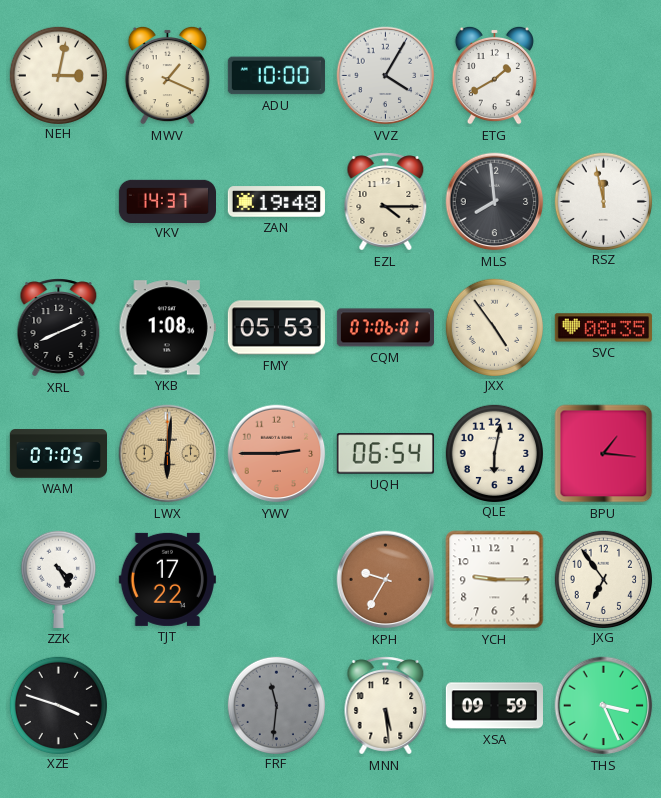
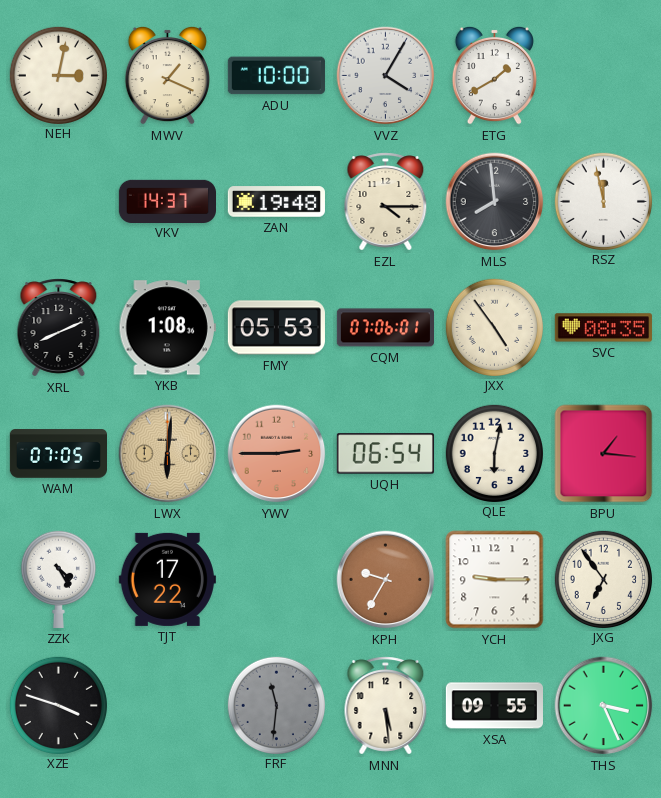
XSA: 09:59 -> 09:55 (494, 706)
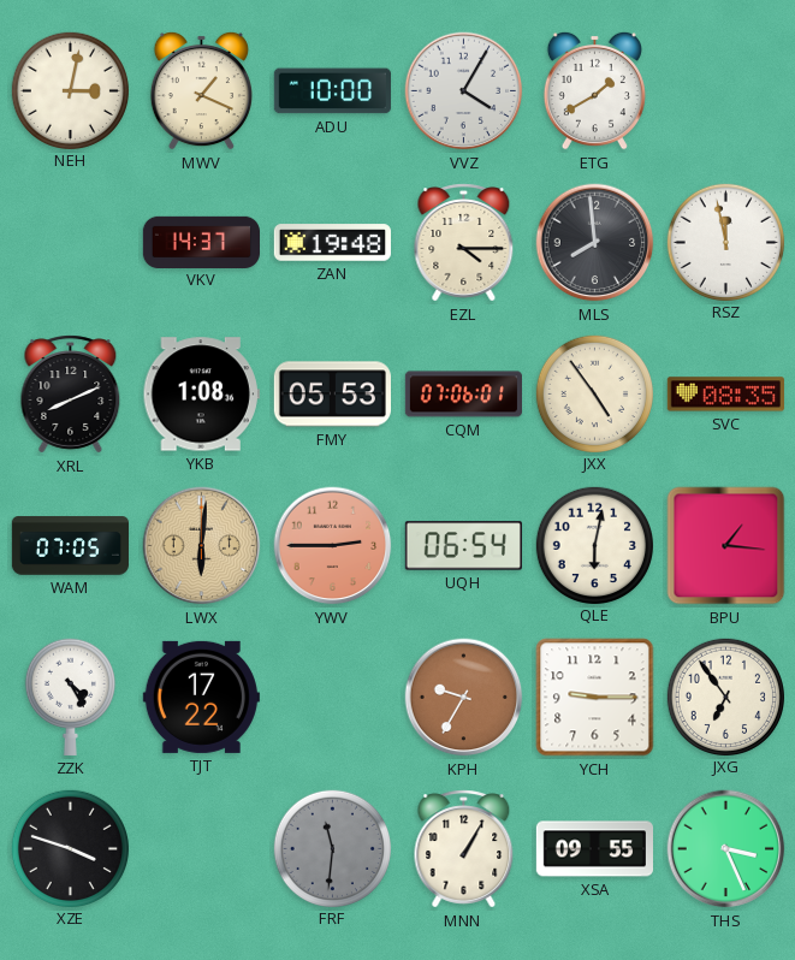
MNN: 5:29 -> 1:05 (464, 849)
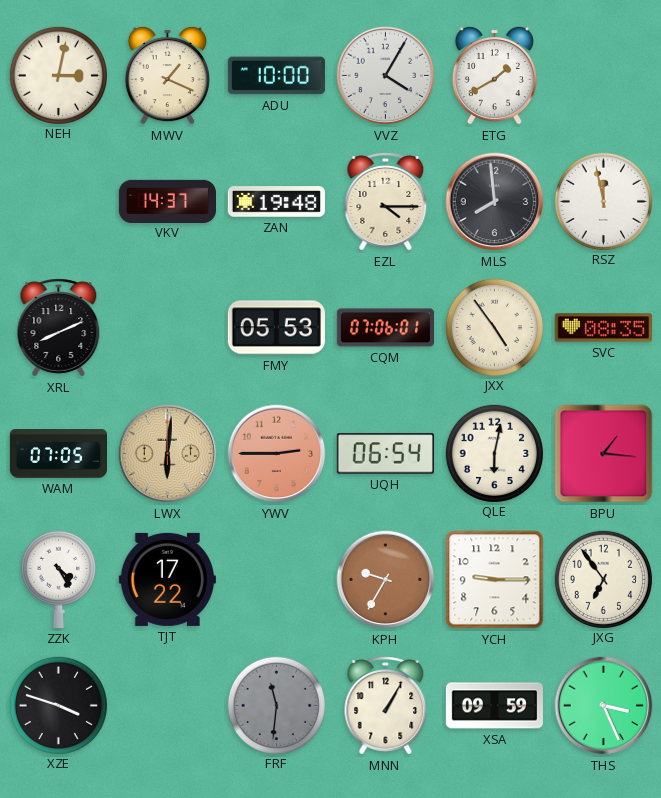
YKB: 1:08 -> none (201, 395)
XSA: 09:55 -> 09:59 (494, 706)
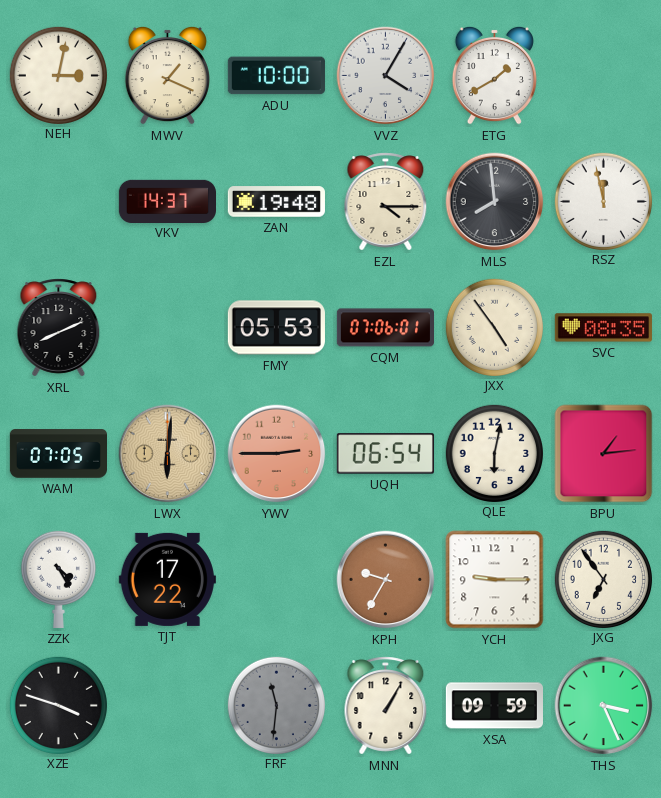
BPU: 1:16 -> 1:14 (604, 454)
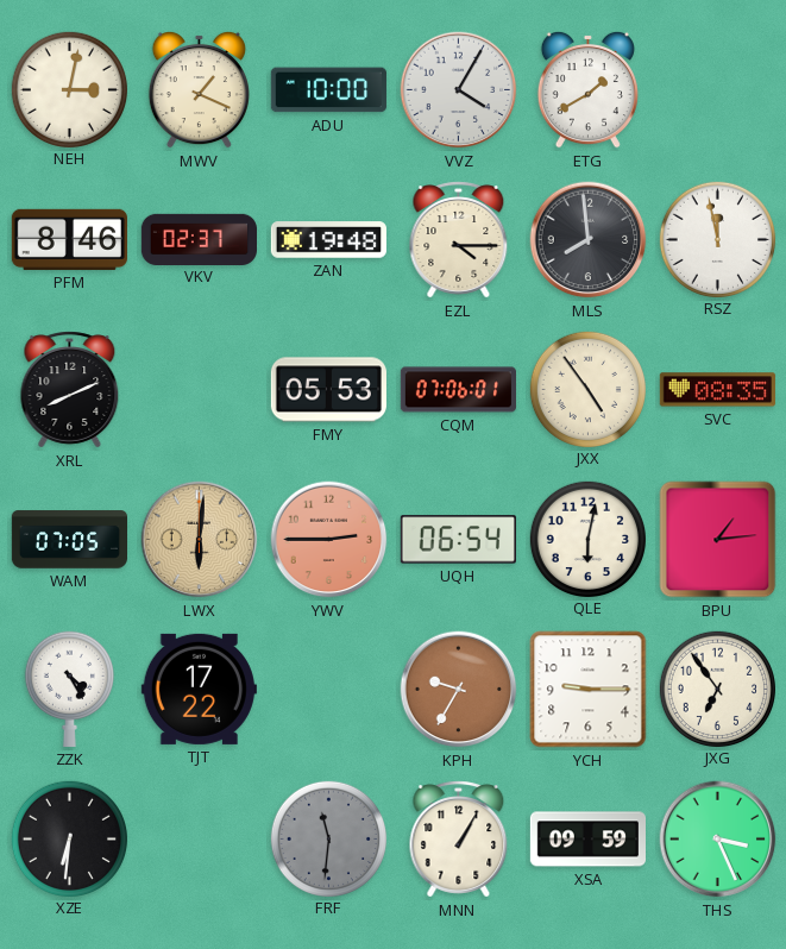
PFM: none -> 8:46 (69, 239)
VKV: 14:37 -> 02:37 (199, 239)
XZE: 3:48 -> 6:31 (69, 838)
